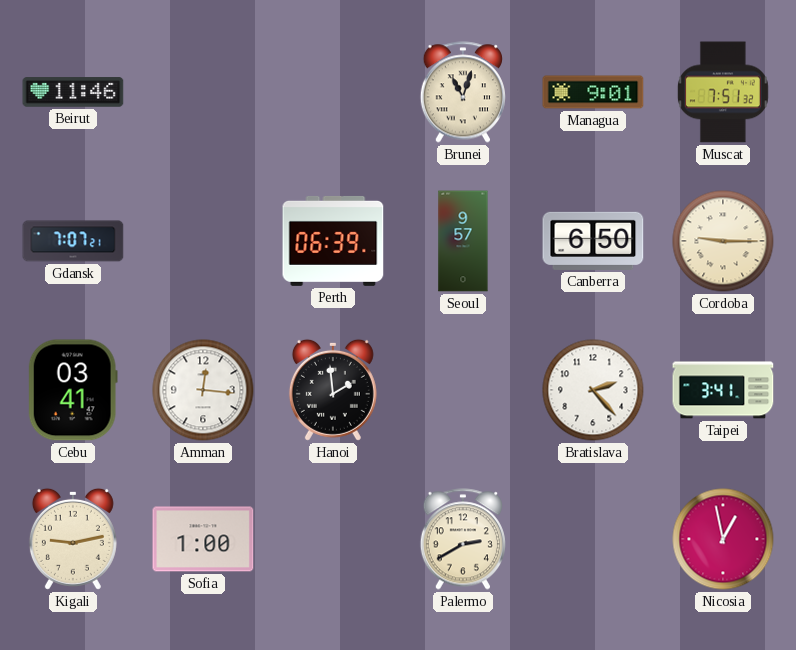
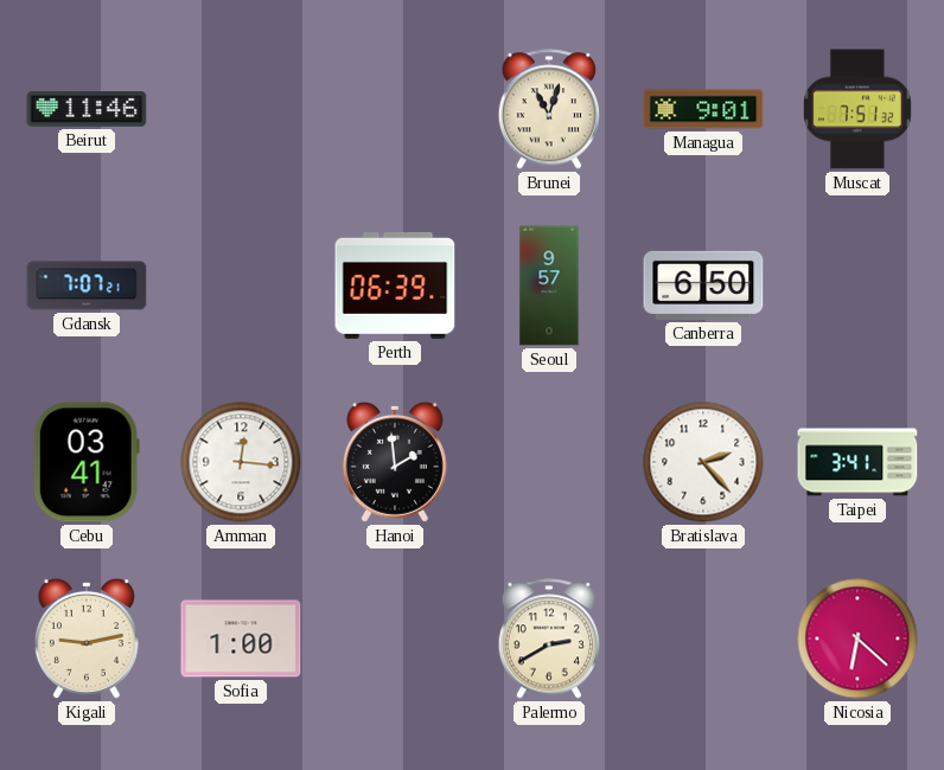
Cordoba: 9:15 -> none (723, 241)
Nicosia: 12:58 -> 6:22 (857, 639)
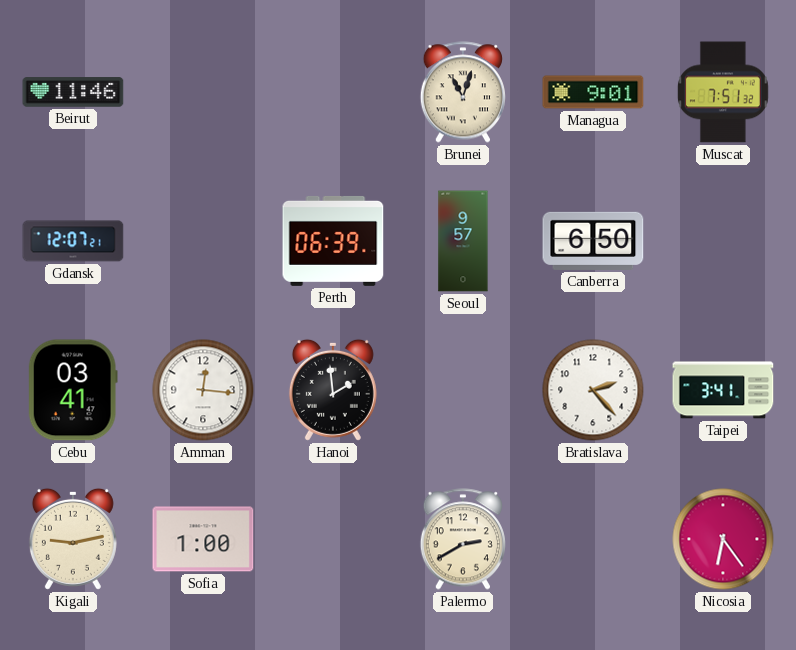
Gdansk: 7:07 -> 12:07 (73, 241)
Nicosia: 6:22 -> 6:24 (723, 539)
